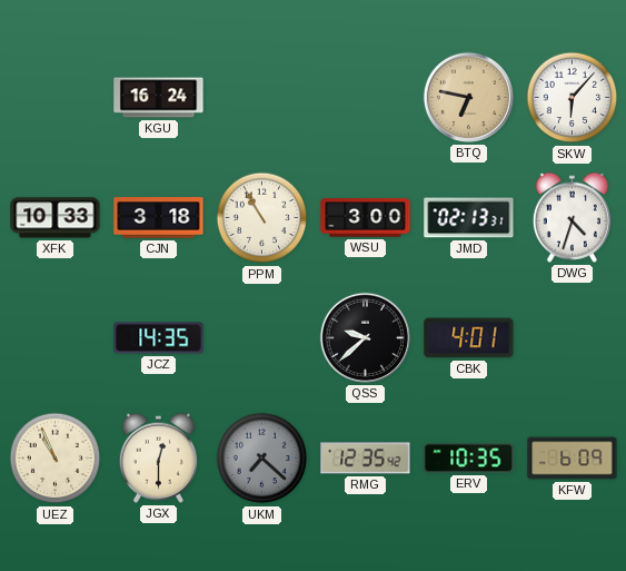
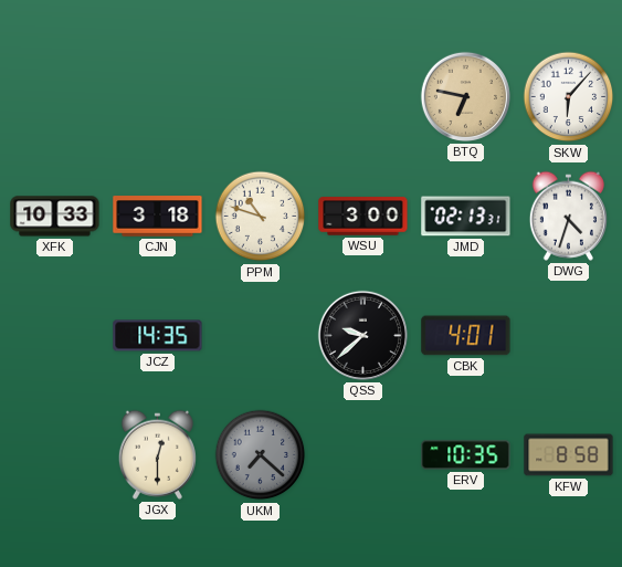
KGU: 16:24 -> none (159, 98)
PPM: 10:55 -> 10:48 (261, 217)
UEZ: 10:56 -> none (56, 459)
RMG: 12:35 -> none (366, 459)
KFW: 6:09 -> 8:58 (569, 455)
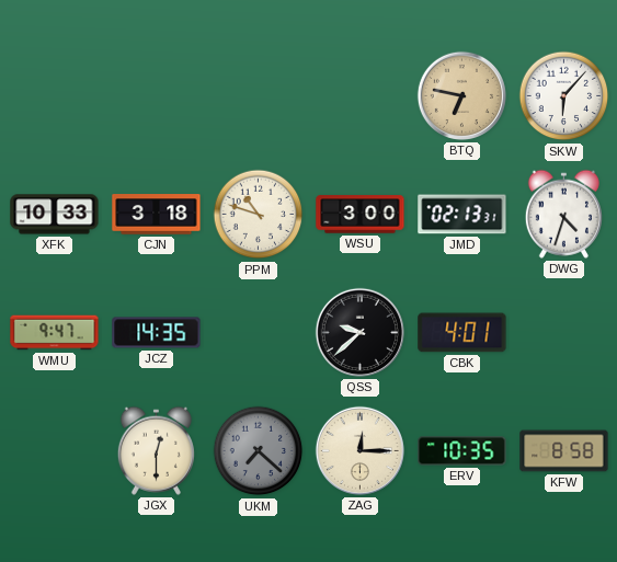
WMU: none -> 9:47 (55, 333)
ZAG: none -> 12:15 (359, 450)
